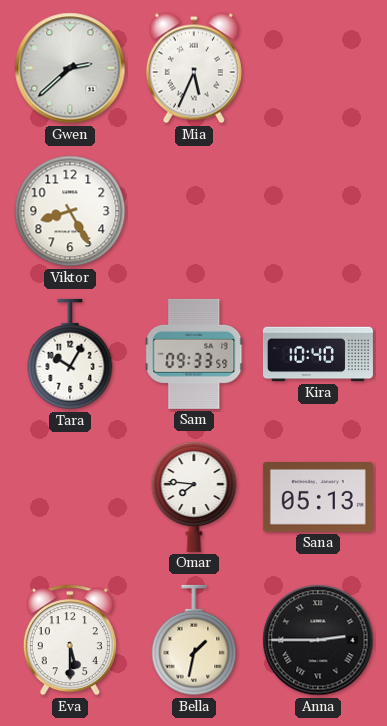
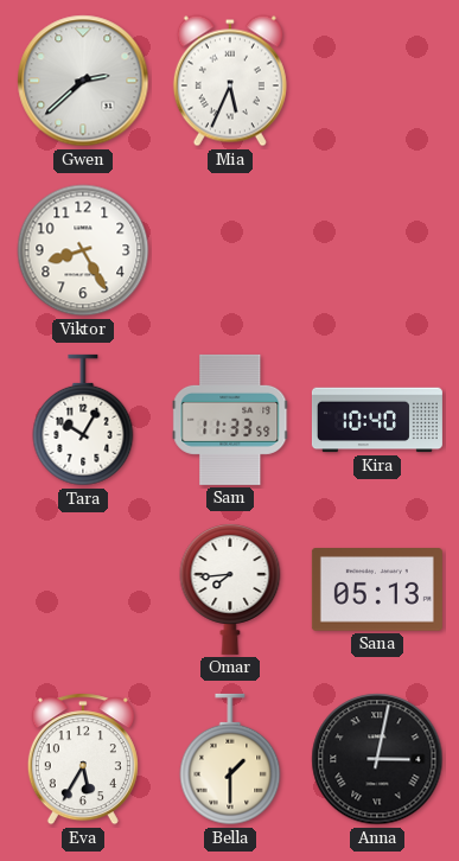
Sam: 09:33 -> 11:33 (230, 420)
Omar: 7:46 -> 7:44 (230, 589)
Eva: 5:30 -> 5:35 (83, 759)
Bella: 1:32 -> 1:30 (230, 759)
Anna: 2:45 -> 3:02 (377, 759)
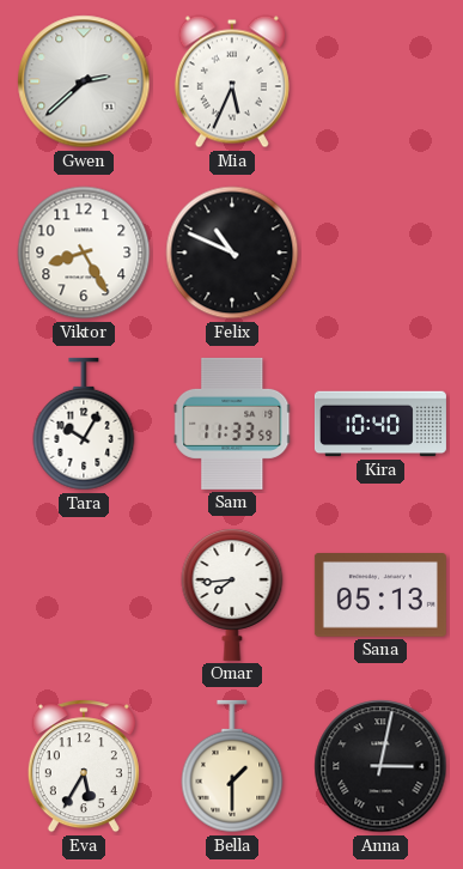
Felix: none -> 10:49 (232, 253)
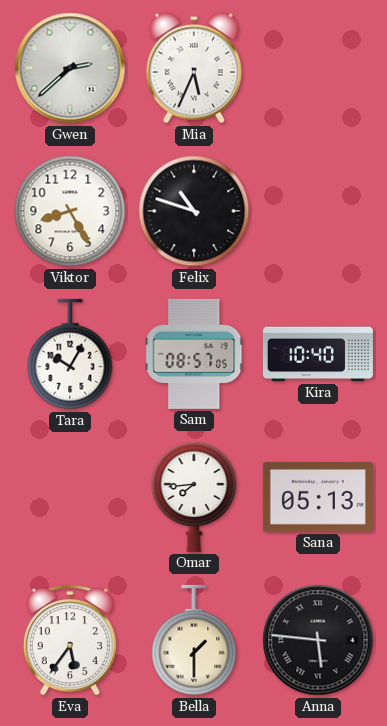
Felix: 10:49 -> 10:48 (194, 211)
Sam: 11:33 -> 08:57 (194, 354)
Eva: 5:35 -> 5:36 (70, 640)
Anna: 3:02 -> 5:46 (318, 640)
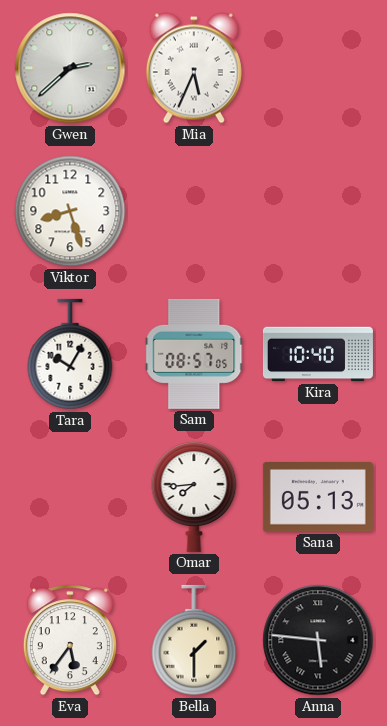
Viktor: 8:25 -> 8:27 (70, 211)
Felix: 10:48 -> none (194, 211)
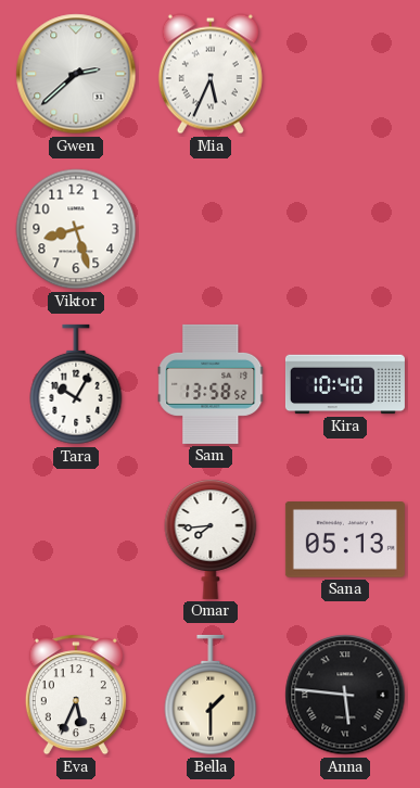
Sam: 08:57 -> 13:58 (211, 384)
Eva: 5:36 -> 5:34 (76, 695)
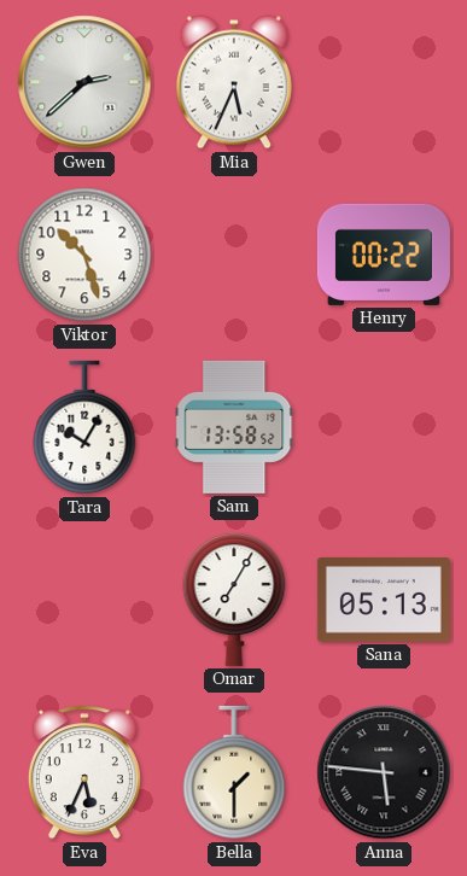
Viktor: 8:27 -> 10:27 (84, 255)
Henry: none -> 00:22 (384, 255)
Kira: 10:40 -> none (345, 384)
Omar: 7:44 -> 7:05 (234, 600)
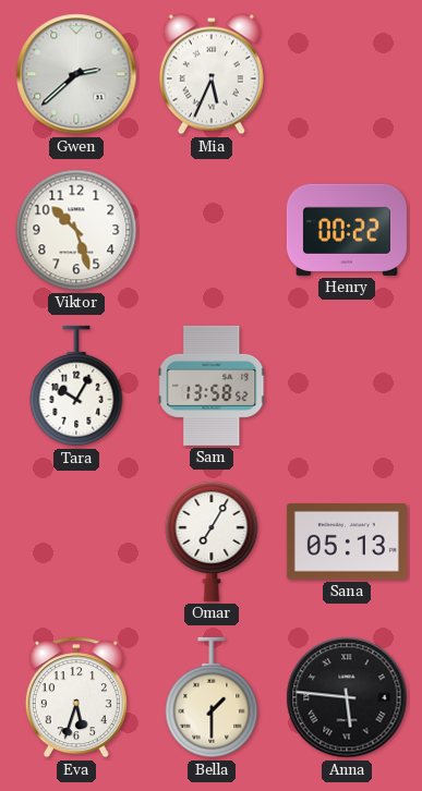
Eva: 5:34 -> 5:33 (76, 697)
